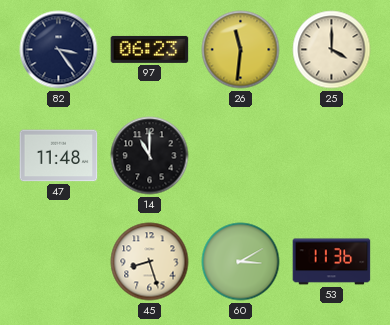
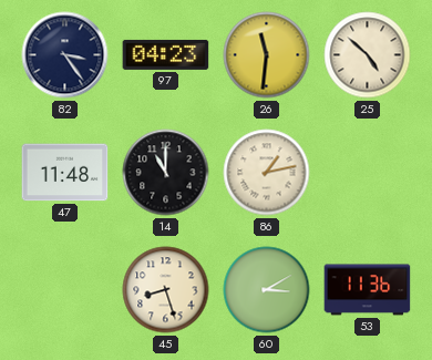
97: 06:23 -> 04:23 (166, 54)
25: 4:00 -> 4:52 (368, 55)
86: none -> 1:13 (267, 173)
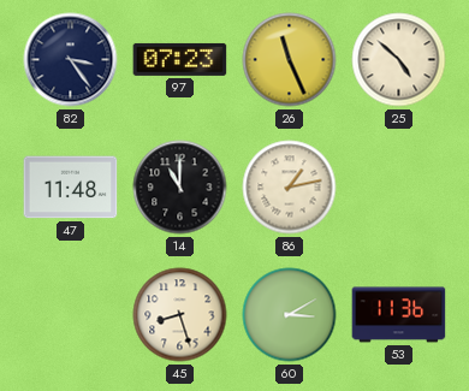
97: 04:23 -> 07:23 (180, 59)
26: 11:31 -> 11:26 (290, 60)
